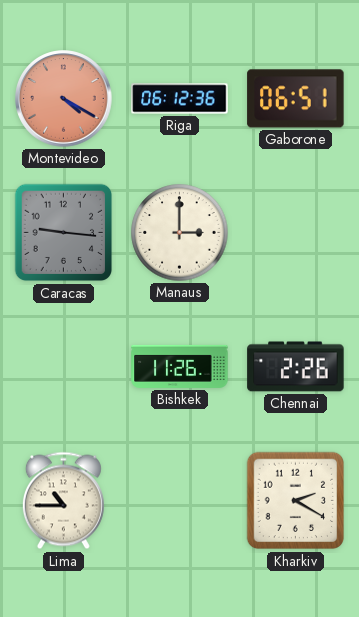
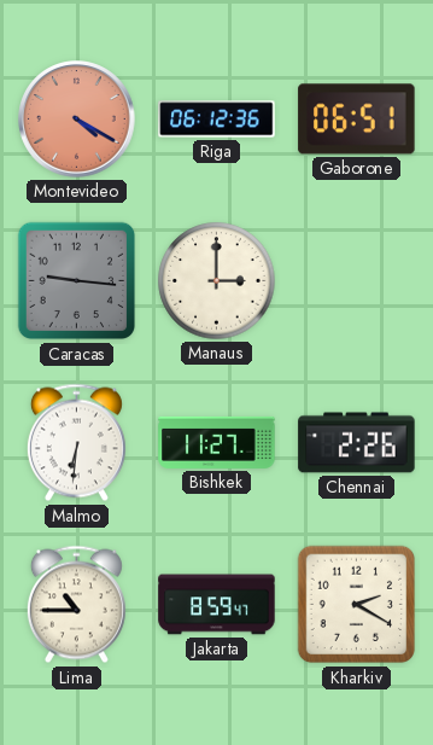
Malmo: none -> 6:31 (76, 443)
Bishkek: 11:26 -> 11:27 (217, 442)
Jakarta: none -> 8:59 (217, 605)
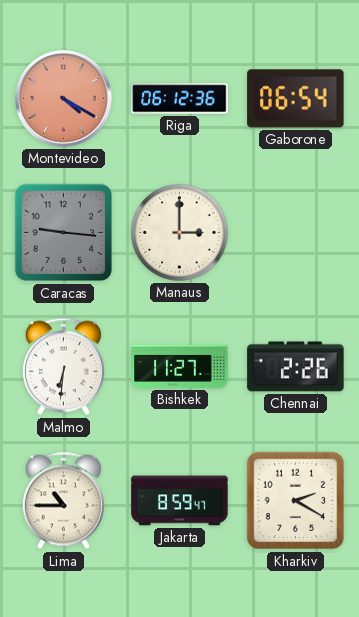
Gaborone: 06:51 -> 06:54 (296, 99)
